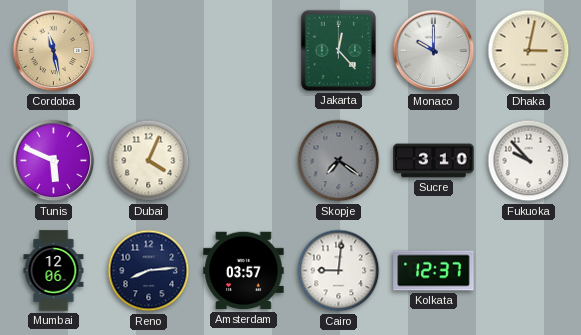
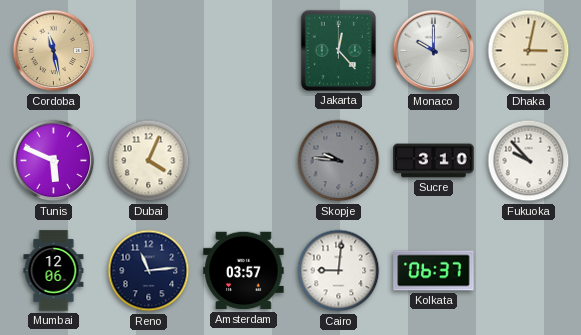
Skopje: 7:21 -> 9:46 (339, 161)
Reno: 8:14 -> 11:14 (149, 271)
Kolkata: 12:37 -> 06:37 (434, 271)
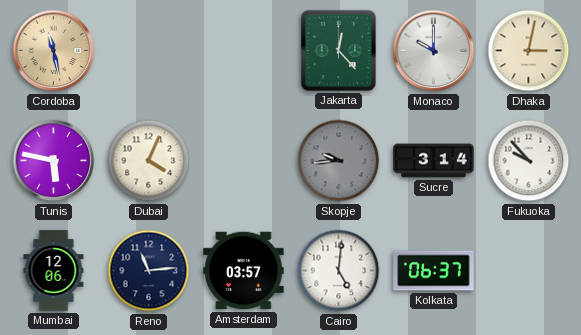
Tunis: 5:49 -> 5:47 (54, 161)
Skopje: 9:46 -> 9:44 (339, 161)
Sucre: 3:10 -> 3:14 (434, 161)
Cairo: 9:01 -> 5:01 (339, 271)
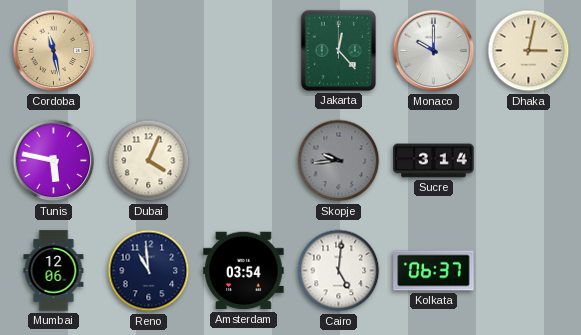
Fukuoka: 9:53 -> none (529, 161)
Reno: 11:14 -> 10:59 (149, 271)
Amsterdam: 03:57 -> 03:54 (244, 271)
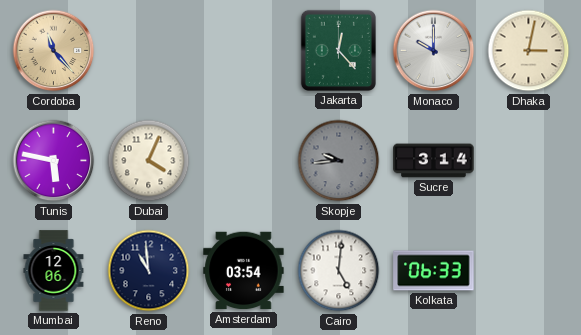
Cordoba: 11:28 -> 11:23 (54, 51)
Kolkata: 06:37 -> 06:33 (434, 271)
